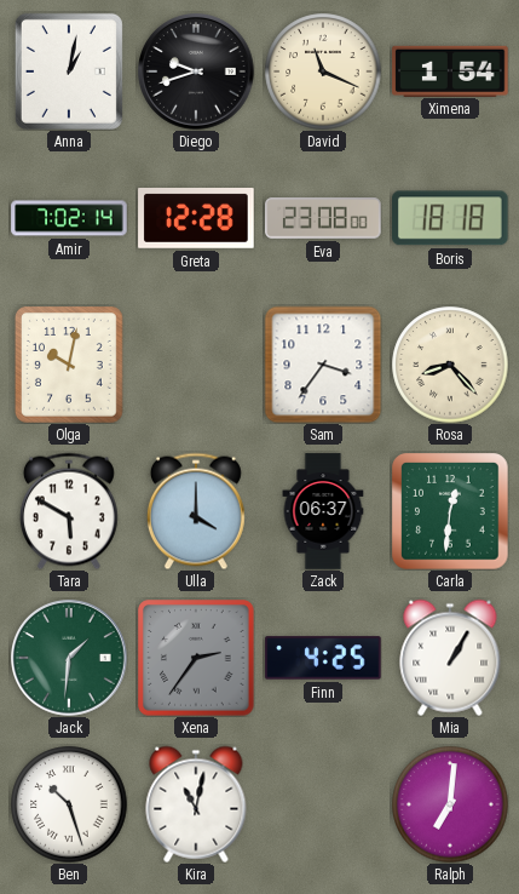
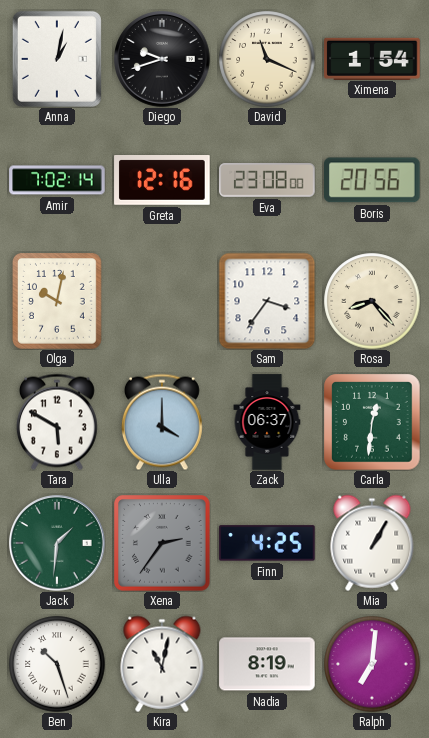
Greta: 12:28 -> 12:16 (162, 181)
Boris: 18:18 -> 20:56 (373, 180)
Nadia: none -> 8:19 (267, 664)
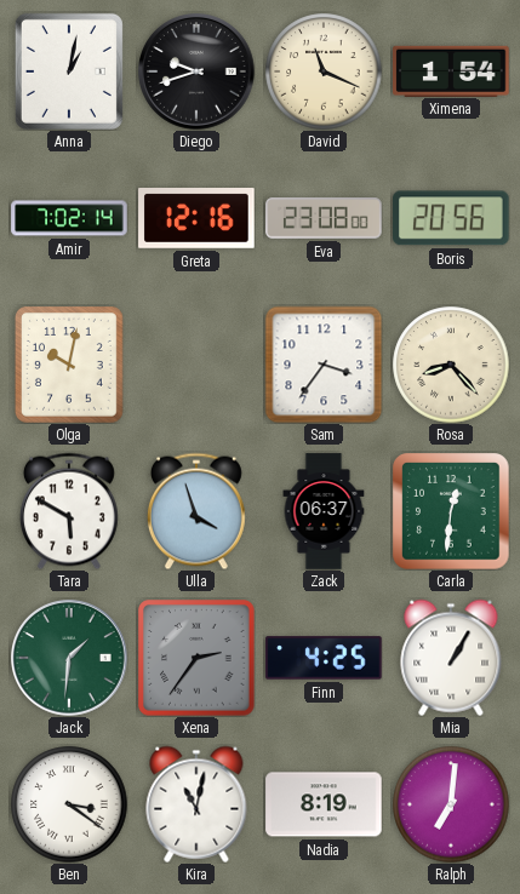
Ulla: 4:00 -> 3:57 (196, 511)
Ben: 10:27 -> 3:21 (69, 804)
